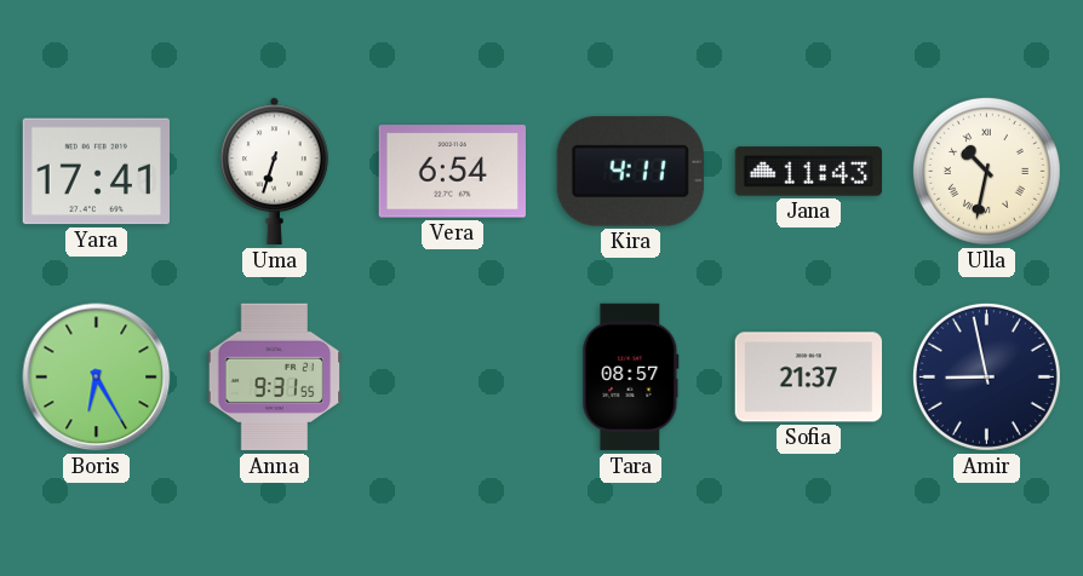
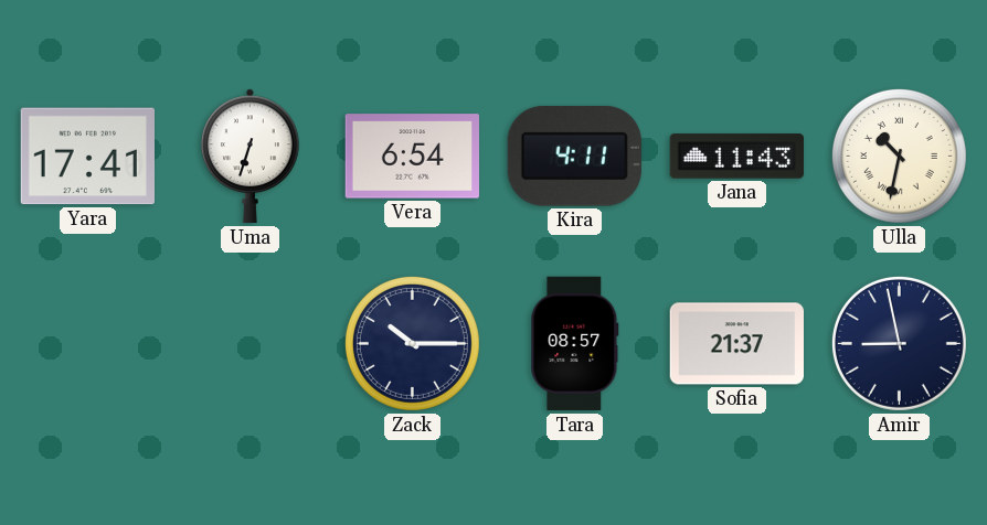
Boris: 6:25 -> none (97, 378)
Anna: 9:31 -> none (275, 378)
Zack: none -> 10:15 (412, 343)
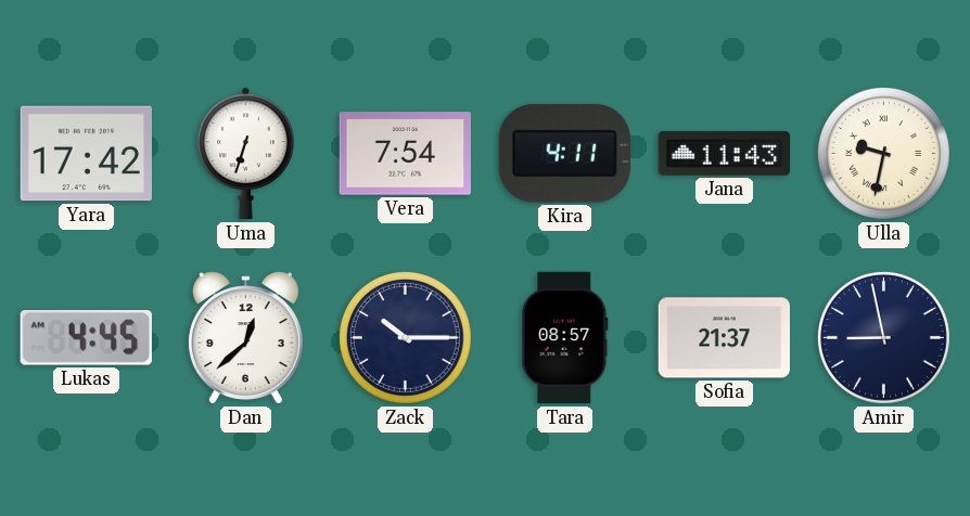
Yara: 17:41 -> 17:42 (86, 154)
Vera: 6:54 -> 7:54 (405, 154)
Ulla: 10:32 -> 9:32 (883, 153)
Lukas: none -> 4:45 (86, 338)
Dan: none -> 12:38 (245, 338)
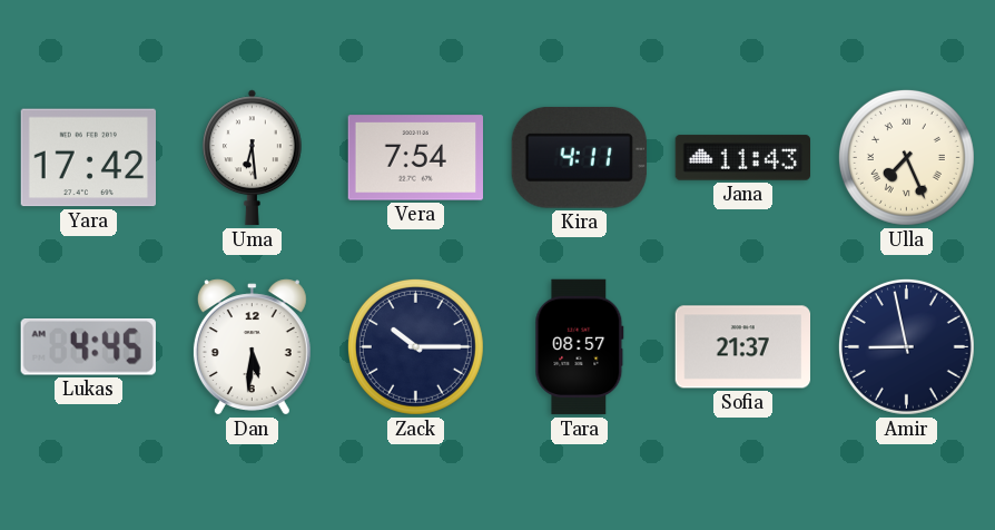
Uma: 6:33 -> 6:29 (252, 158)
Ulla: 9:32 -> 7:26 (906, 157)
Dan: 12:38 -> 5:31 (252, 347)
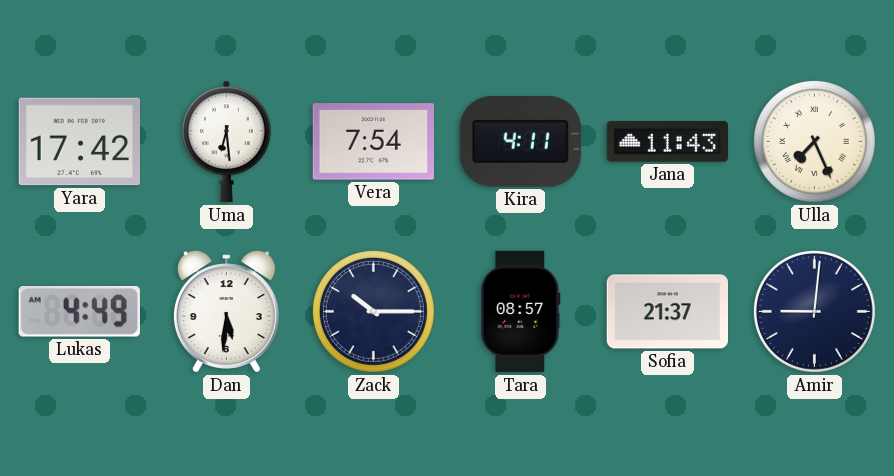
Lukas: 4:45 -> 4:49 (79, 312)
Amir: 8:58 -> 9:01 (814, 311)
